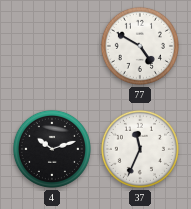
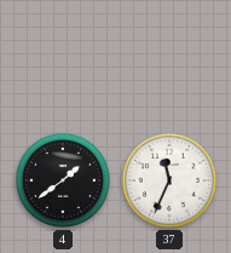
77: 4:50 -> none (140, 46)
4: 10:12 -> 1:39 (63, 180)
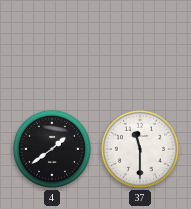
37: 11:34 -> 11:30 (140, 149)
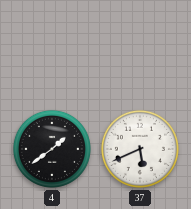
37: 11:30 -> 5:41 (140, 149)
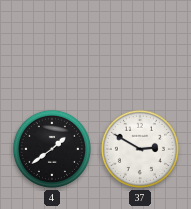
37: 5:41 -> 2:50 (140, 149)
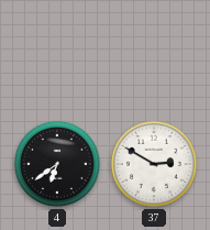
4: 1:39 -> 6:39 (57, 164)
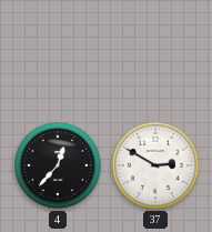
4: 6:39 -> 12:37 (58, 165)
